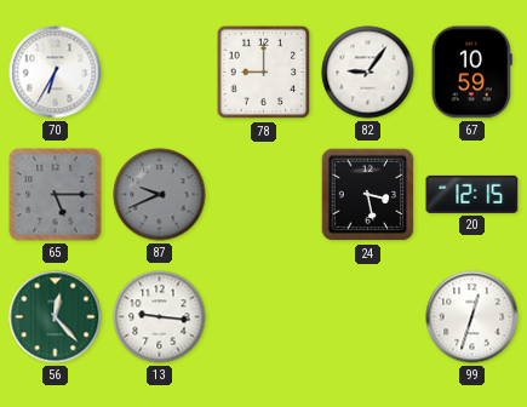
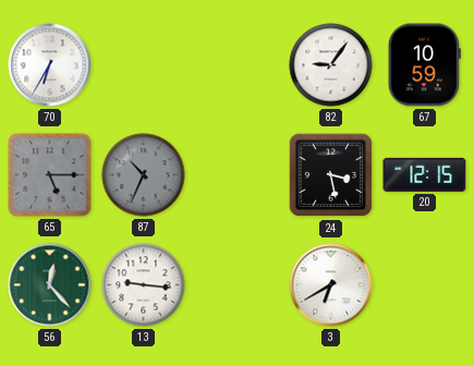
78: 9:00 -> none (264, 73)
87: 9:41 -> 10:34 (144, 175)
3: none -> 6:40 (331, 285)
99: 12:33 -> none (472, 317)
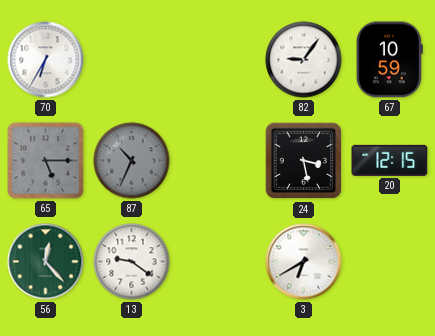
13: 9:16 -> 9:21 (132, 262)
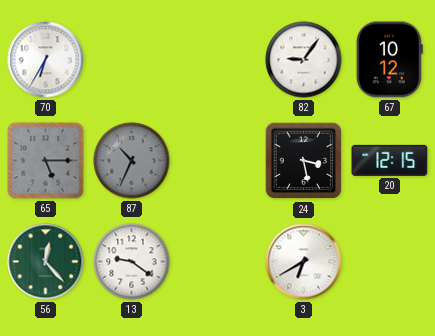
67: 10:59 -> 10:12 (389, 60)
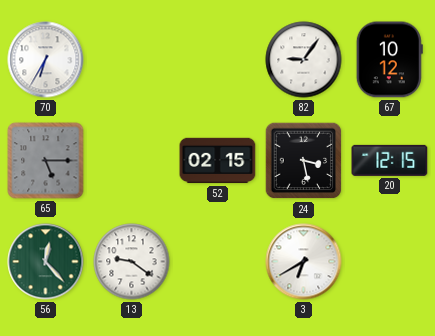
87: 10:34 -> none (132, 161)
52: none -> 02:15 (218, 161)
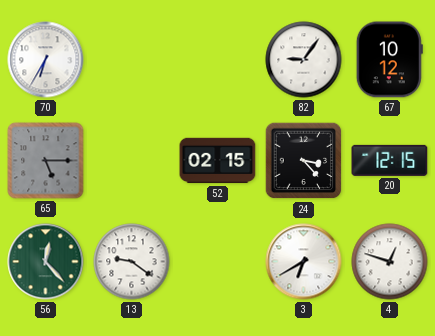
24: 3:28 -> 3:23 (304, 161)
4: none -> 12:48 (390, 262)
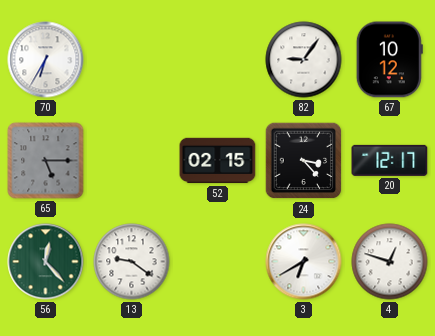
20: 12:15 -> 12:17 (390, 160)
